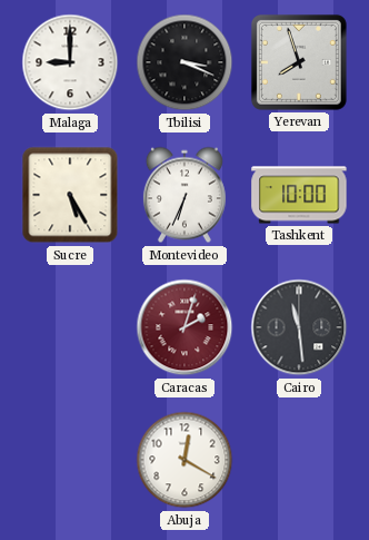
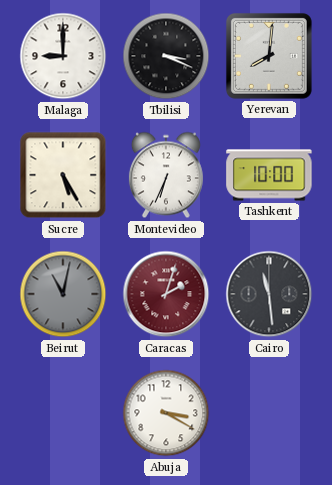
Yerevan: 7:57 -> 8:01 (269, 56)
Beirut: none -> 11:02 (63, 294)
Abuja: 12:20 -> 3:20 (166, 413)
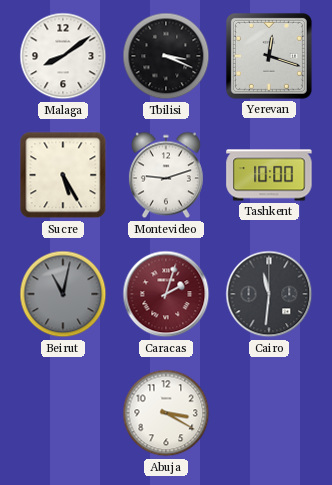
Malaga: 9:00 -> 8:09 (63, 56)
Yerevan: 8:01 -> 12:18 (269, 56)
Montevideo: 6:34 -> 9:12 (166, 175)
Cairo: 11:29 -> 11:31 (269, 294)
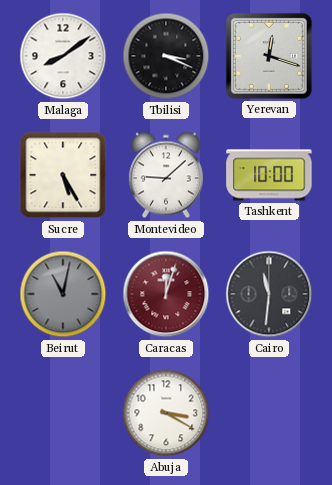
Montevideo: 9:12 -> 9:08 (166, 175)
Caracas: 2:03 -> 12:03 (166, 294)
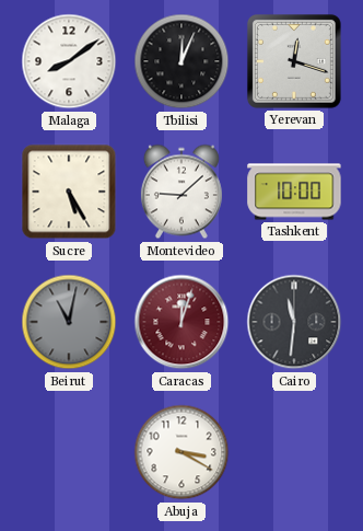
Tbilisi: 3:19 -> 12:04 (181, 61)
